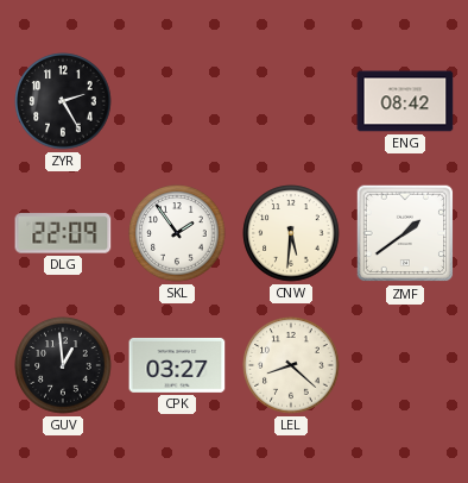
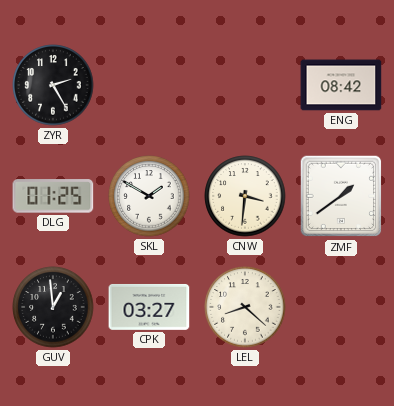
DLG: 22:09 -> 01:25 (53, 196)
SKL: 1:54 -> 1:50 (149, 196)
CNW: 5:31 -> 3:31 (245, 196)
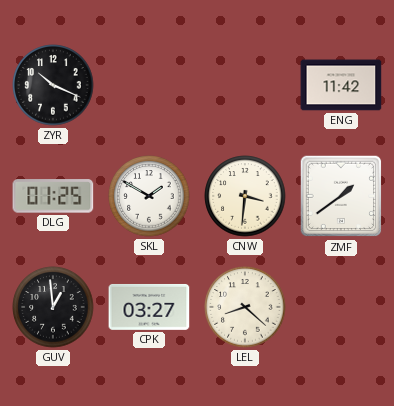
ZYR: 2:25 -> 10:19 (53, 85)
ENG: 08:42 -> 11:42 (341, 85)
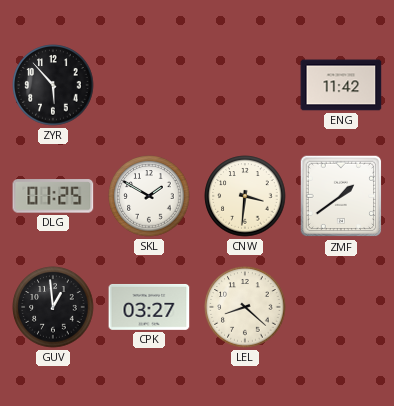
ZYR: 10:19 -> 5:53 (53, 85)
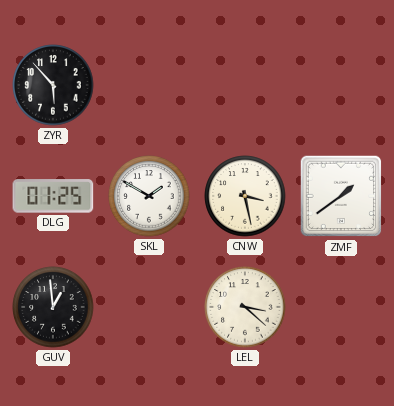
ENG: 11:42 -> none (341, 85)
CNW: 3:31 -> 3:28 (245, 196)
CPK: 03:27 -> none (149, 307)
LEL: 8:22 -> 3:22 (245, 307)
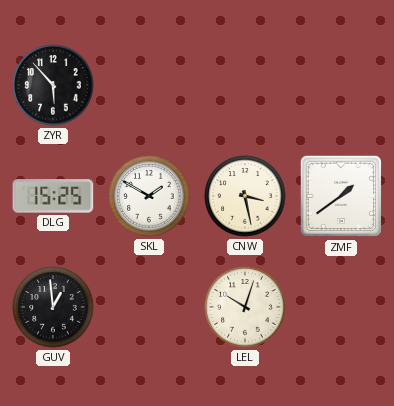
DLG: 01:25 -> 15:25 (53, 196)
LEL: 3:22 -> 10:03 (245, 307)
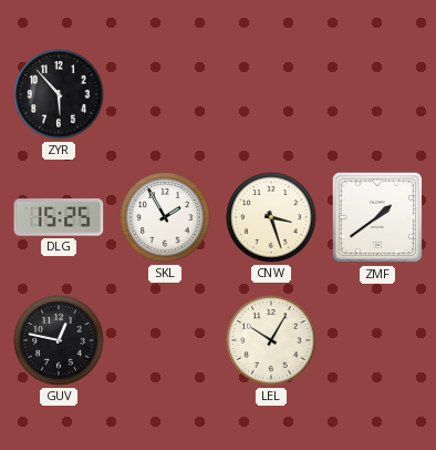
SKL: 1:50 -> 1:55 (165, 217)
CNW: 3:28 -> 3:27 (271, 217)
GUV: 12:59 -> 12:47 (59, 340)
LEL: 10:03 -> 10:05 (271, 340)
